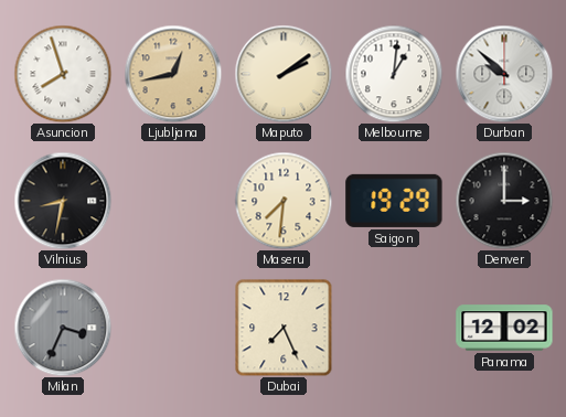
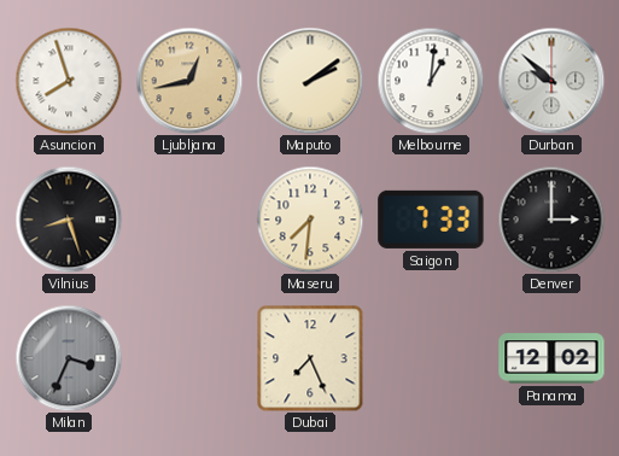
Vilnius: 8:32 -> 8:27 (69, 220)
Saigon: 19:29 -> 7:33 (431, 220)
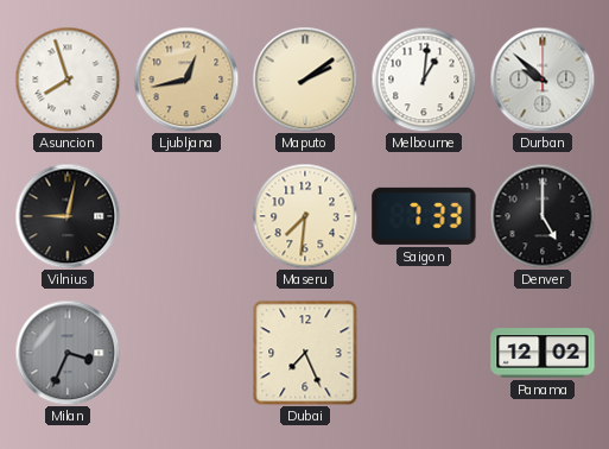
Vilnius: 8:27 -> 9:02 (68, 216)
Denver: 3:00 -> 5:00 (543, 216)
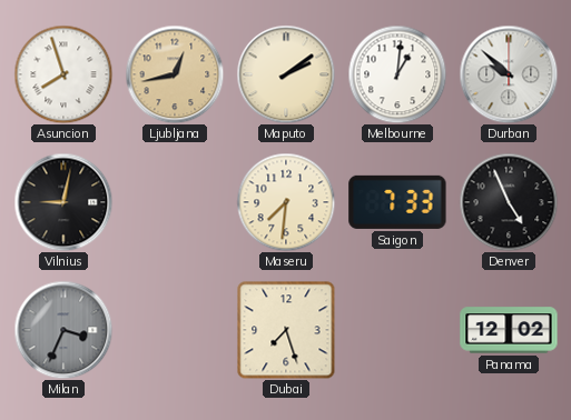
Denver: 5:00 -> 4:56 (509, 202)
Dubai: 7:26 -> 7:27 (286, 330)
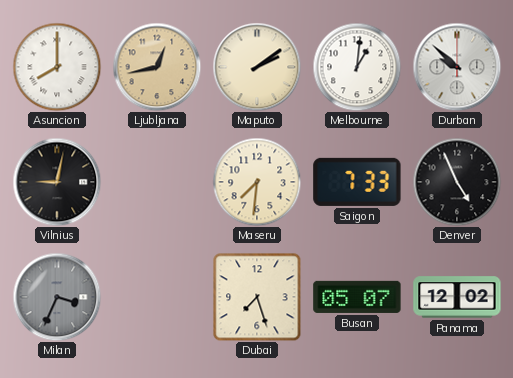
Asuncion: 7:57 -> 8:00 (57, 67)
Busan: none -> 05:07 (357, 297)
